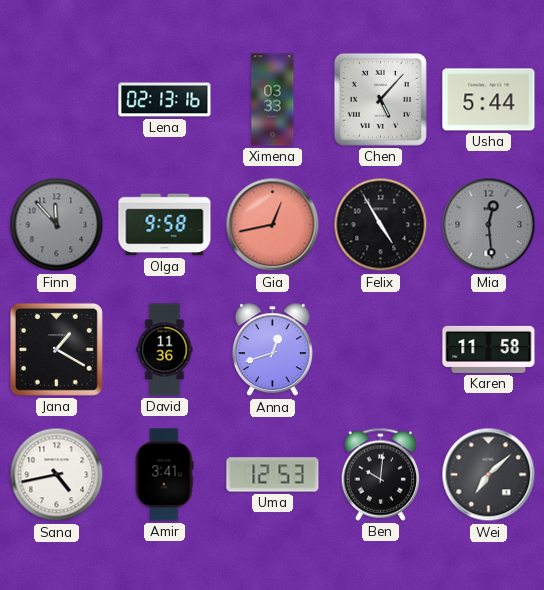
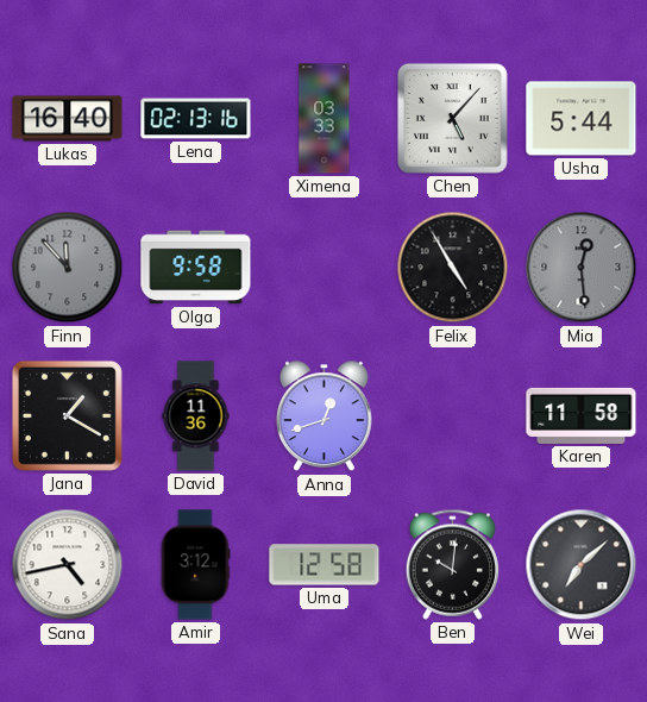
Lukas: none -> 16:40 (68, 119)
Gia: 12:43 -> none (273, 225)
Amir: 3:41 -> 3:12 (195, 565)
Uma: 12:53 -> 12:58 (325, 565)
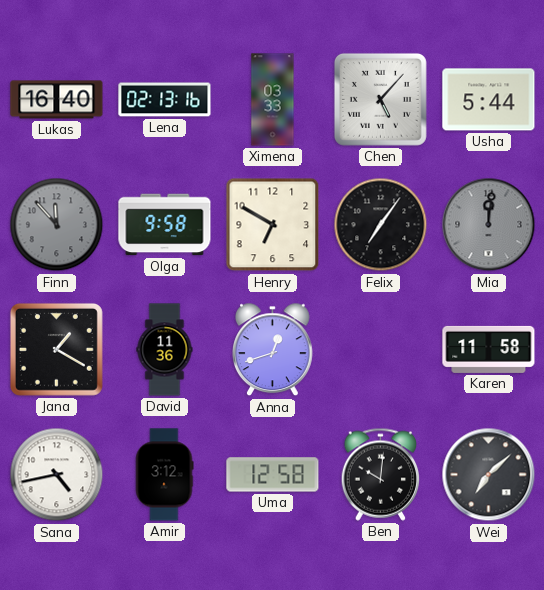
Henry: none -> 6:50 (273, 225)
Felix: 4:55 -> 7:06 (381, 225)
Mia: 12:29 -> 12:01 (489, 225)
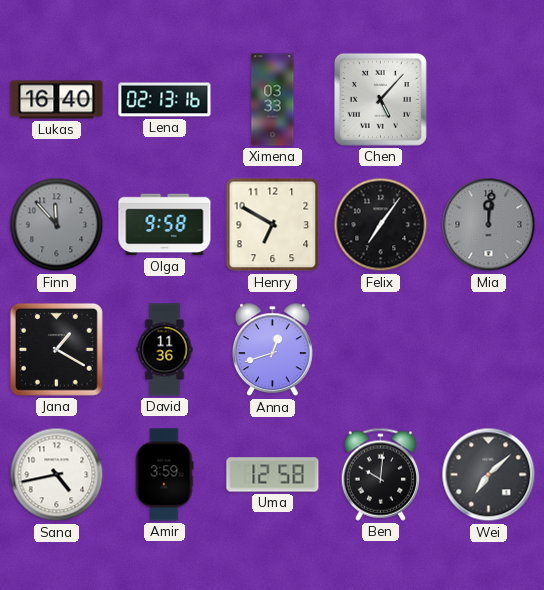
Usha: 5:44 -> none (489, 100)
Karen: 11:58 -> none (489, 349)
Amir: 3:12 -> 3:59 (164, 475)
